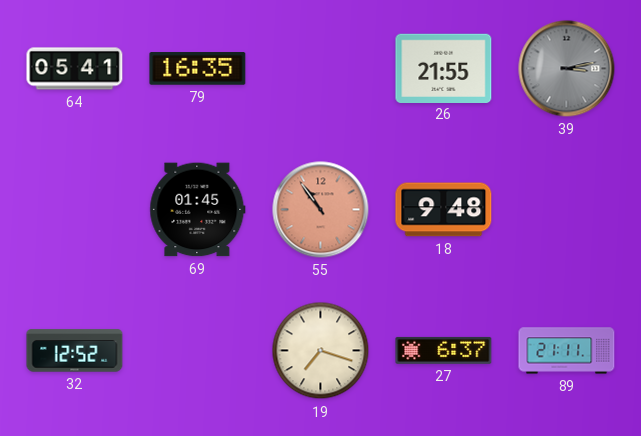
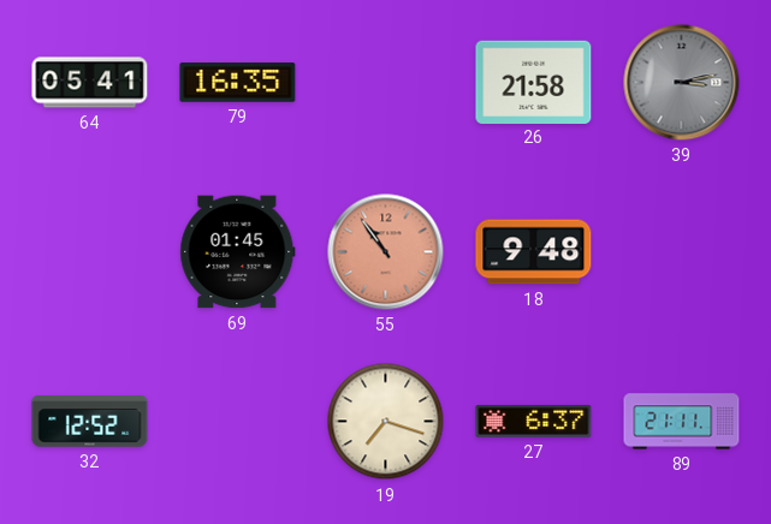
26: 21:55 -> 21:58 (534, 82)
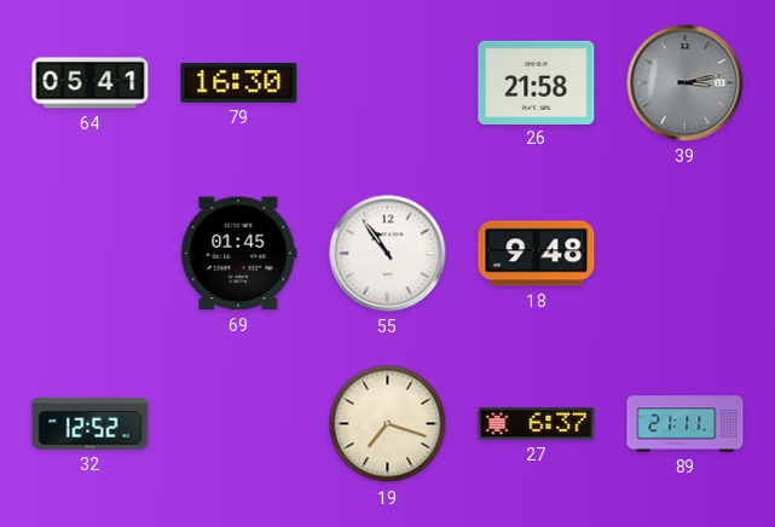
79: 16:35 -> 16:30 (239, 83)
55 dial: salmon -> white (388, 254)
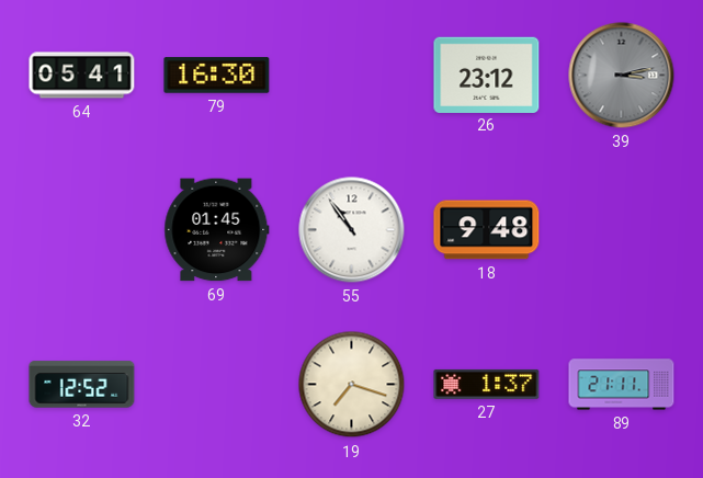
26: 21:58 -> 23:12 (487, 75)
27: 6:37 -> 1:37 (487, 384)
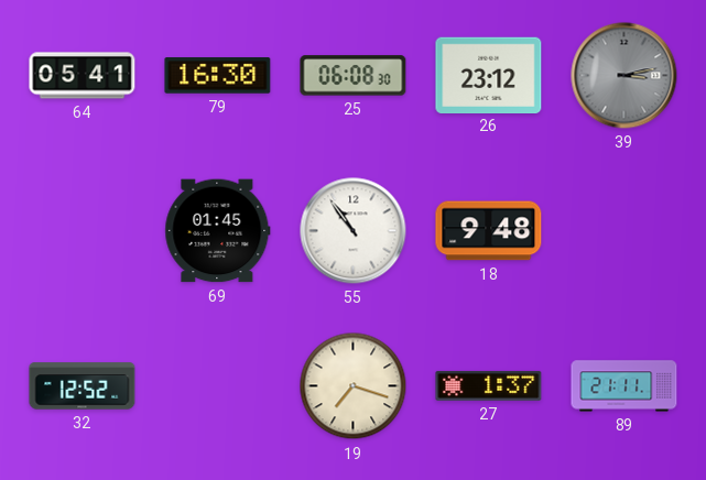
25: none -> 06:08 (354, 76)
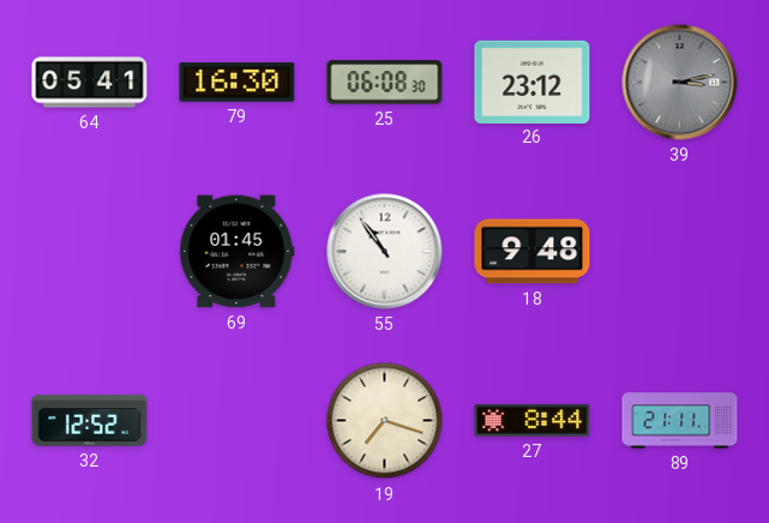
27: 1:37 -> 8:44 (533, 420)
